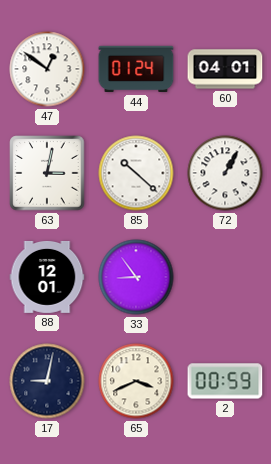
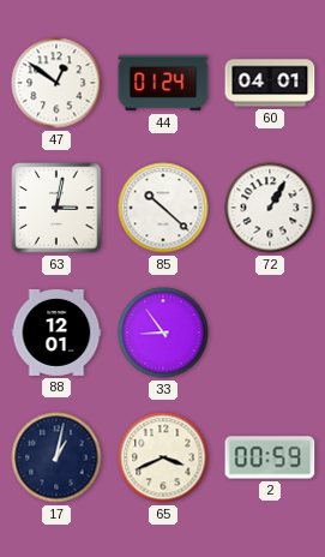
17: 9:02 -> 1:02 (56, 457)
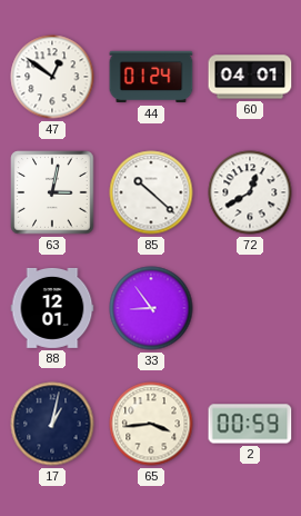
72: 1:05 -> 12:40 (250, 192)
65: 3:41 -> 3:44 (151, 424)
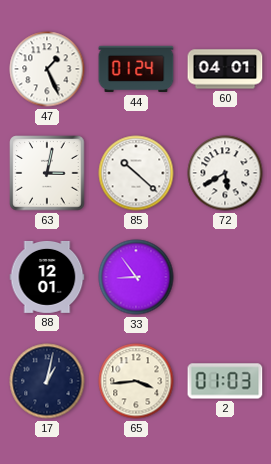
47: 12:51 -> 1:26 (47, 69)
72: 12:40 -> 5:40 (225, 173)
2: 00:59 -> 01:03 (225, 381)
